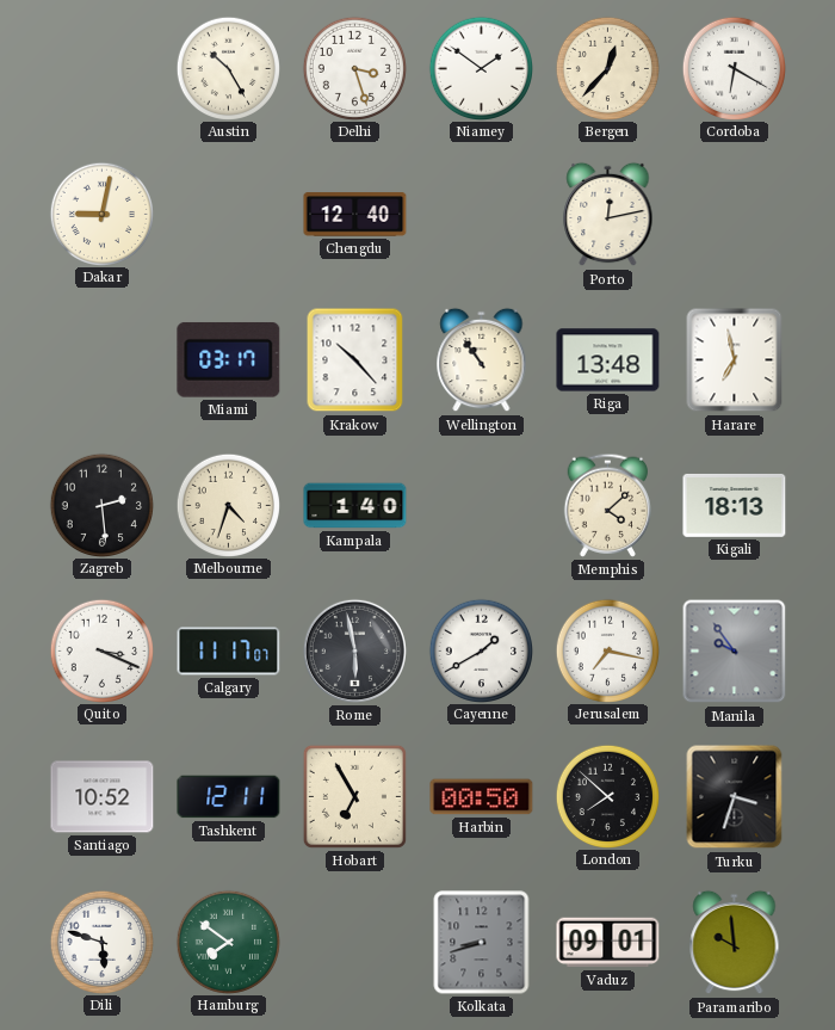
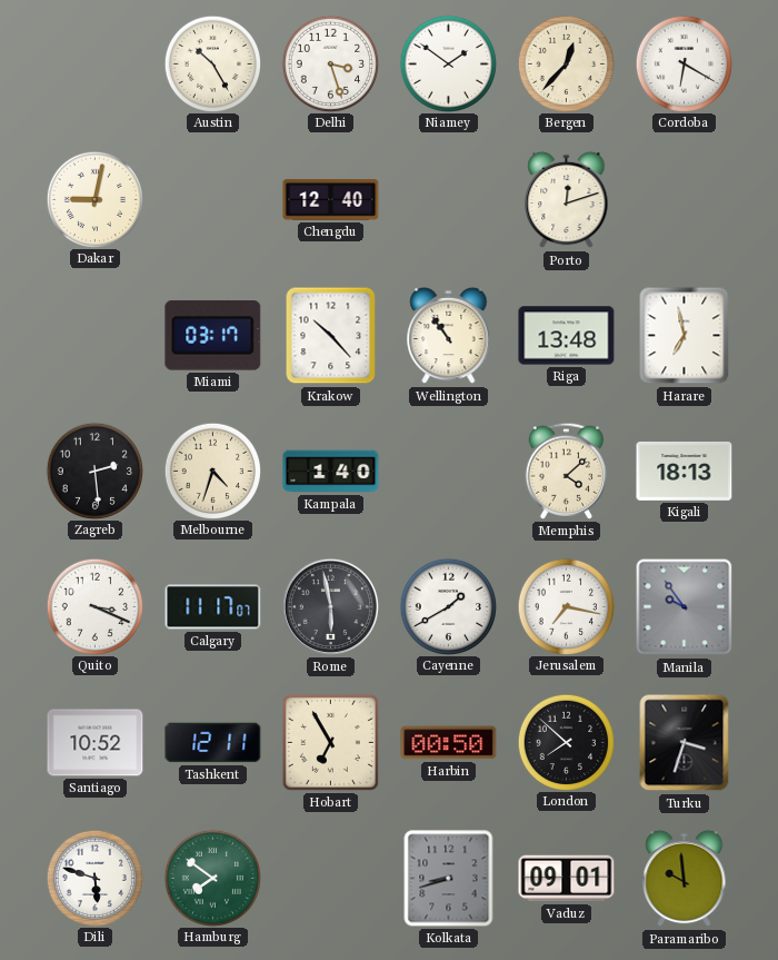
Porto: 12:13 -> 12:12 (567, 200)
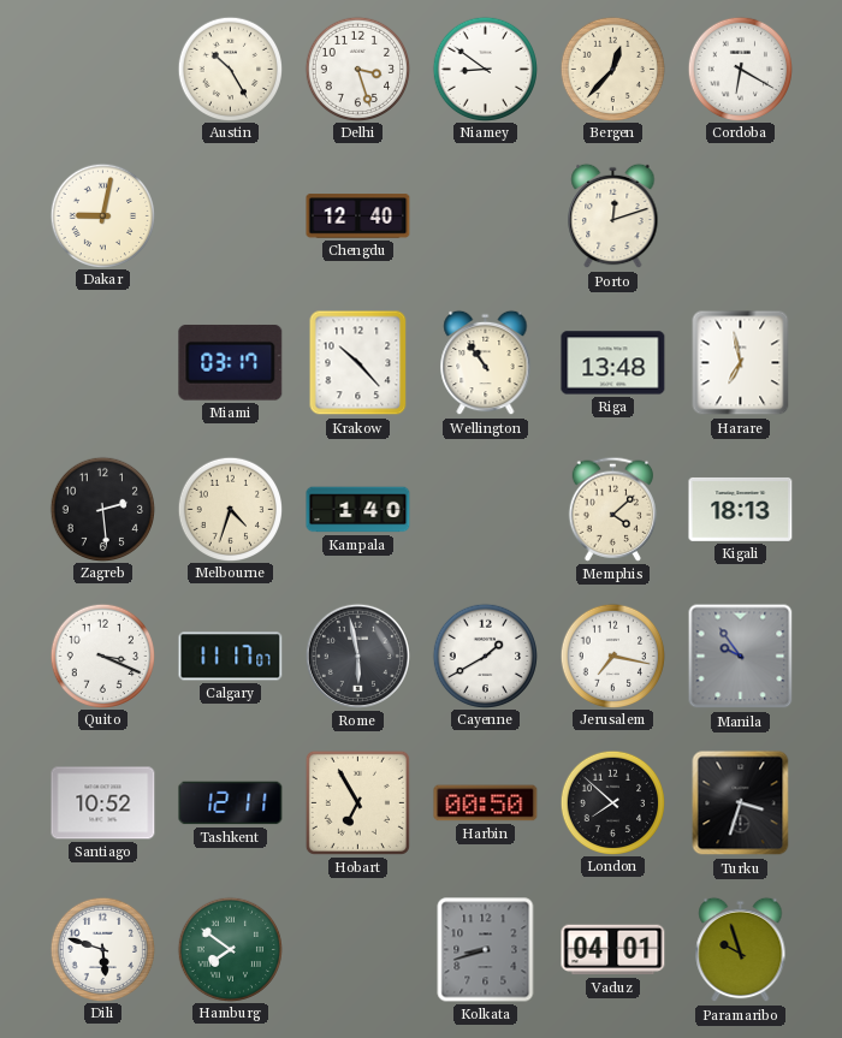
Niamey: 1:51 -> 8:51 (485, 69)
Vaduz: 09:01 -> 04:01 (613, 950)
Paramaribo: 9:59 -> 9:57 (741, 950)
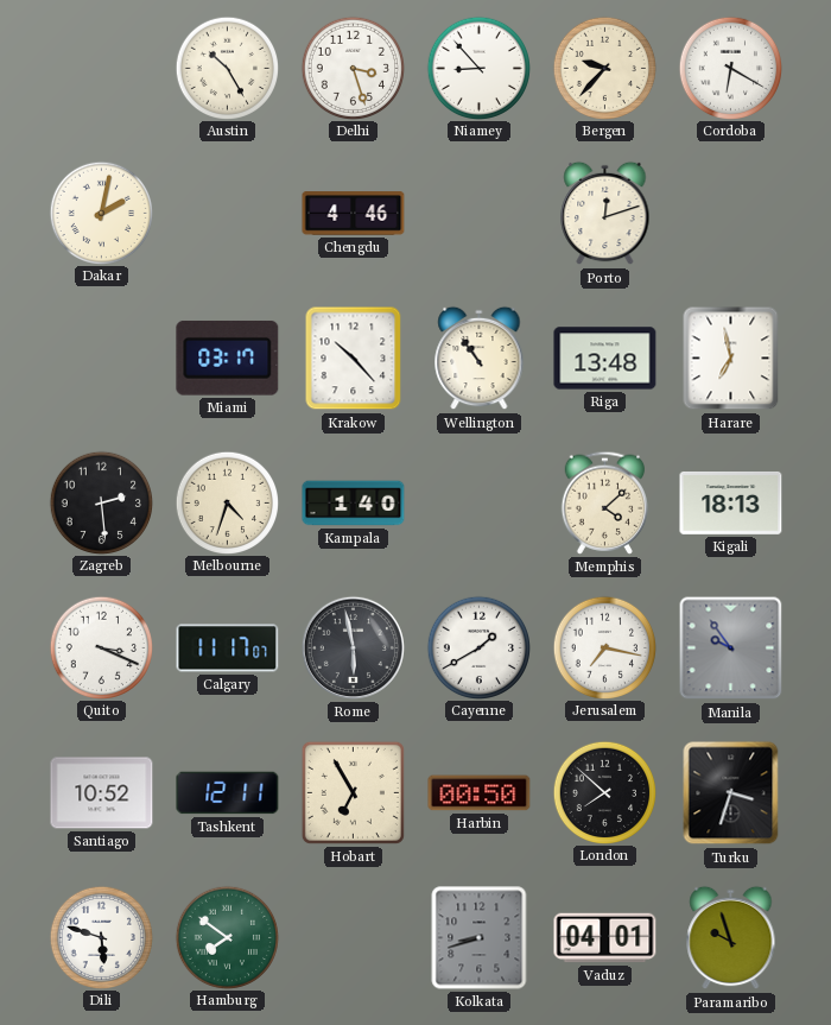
Niamey: 8:51 -> 8:53 (478, 68)
Bergen: 12:37 -> 9:37 (604, 68)
Dakar: 9:02 -> 2:02 (101, 213)
Chengdu: 12:40 -> 4:46 (354, 214)
